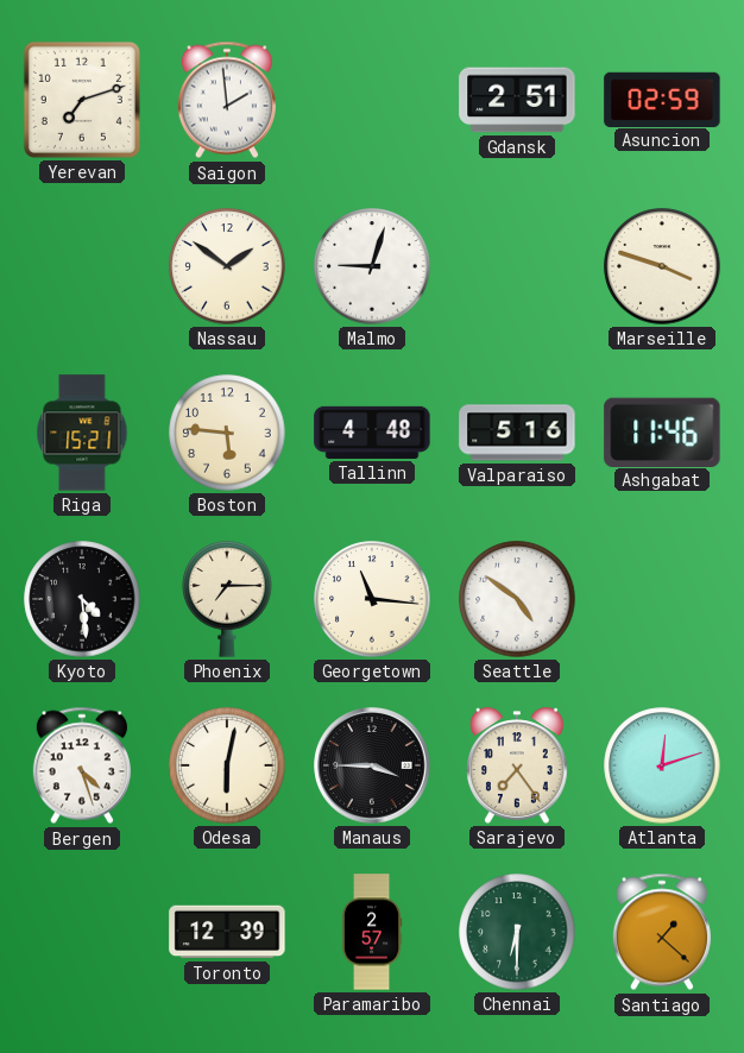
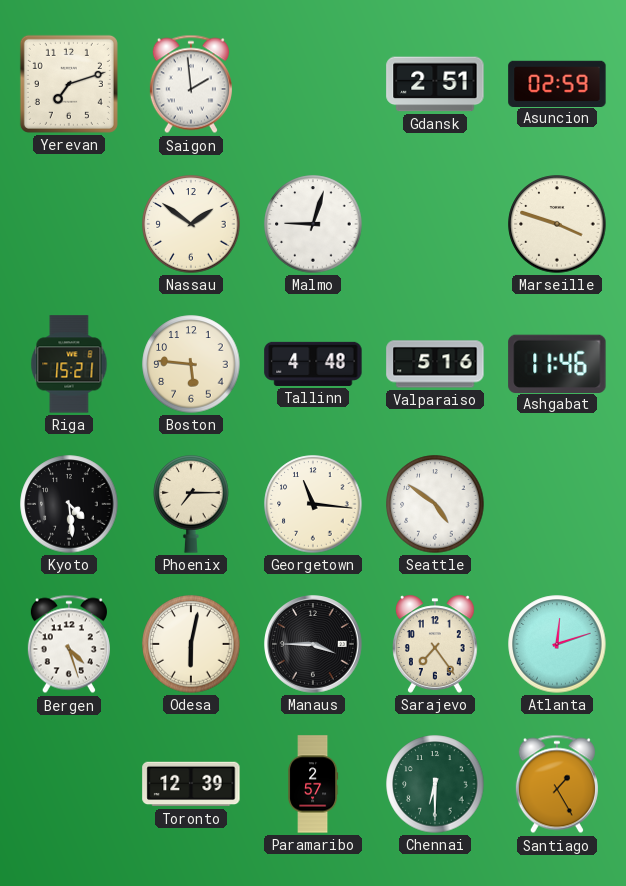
Santiago: 1:22 -> 1:25 (557, 784)
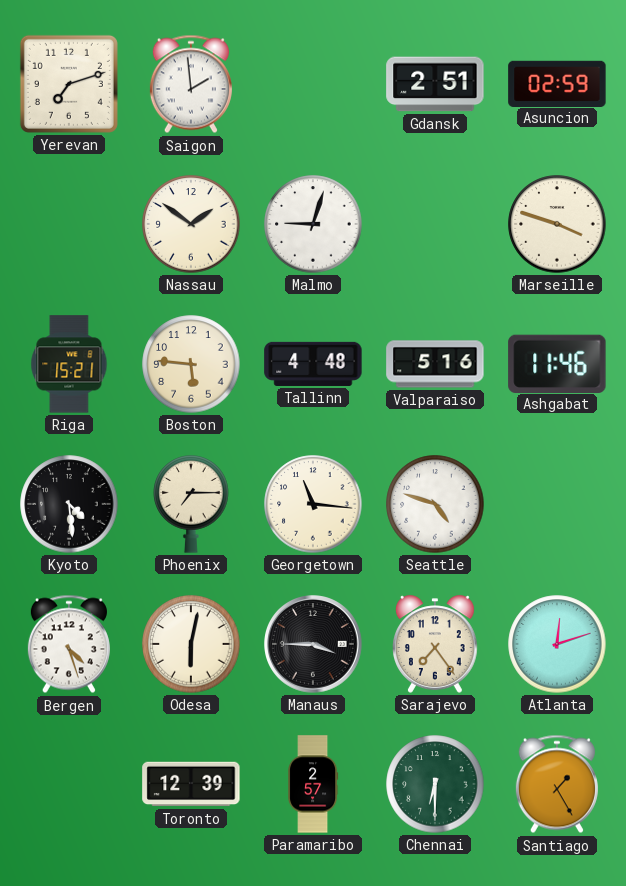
Seattle: 4:51 -> 4:48 (435, 504)
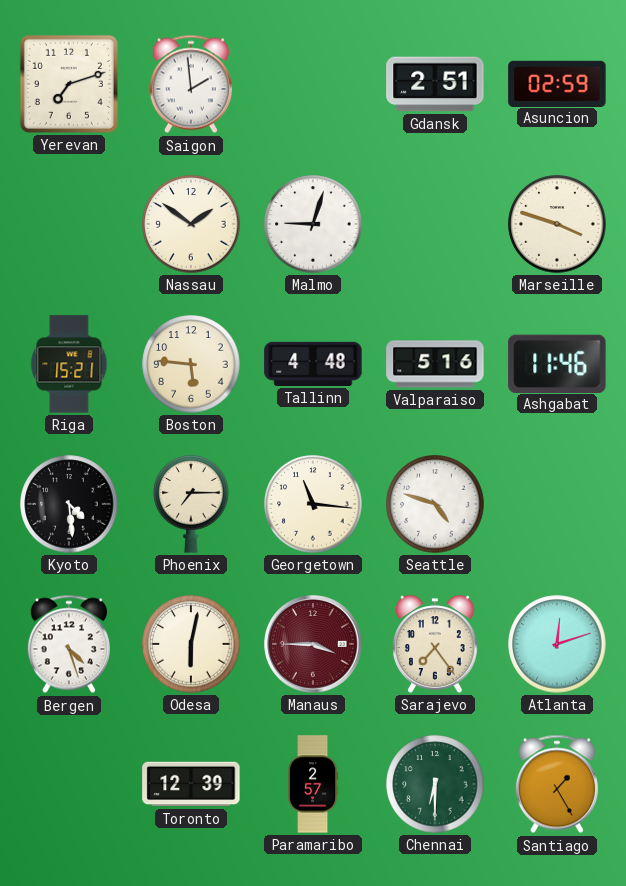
Manaus dial: black -> burgundy (313, 644)
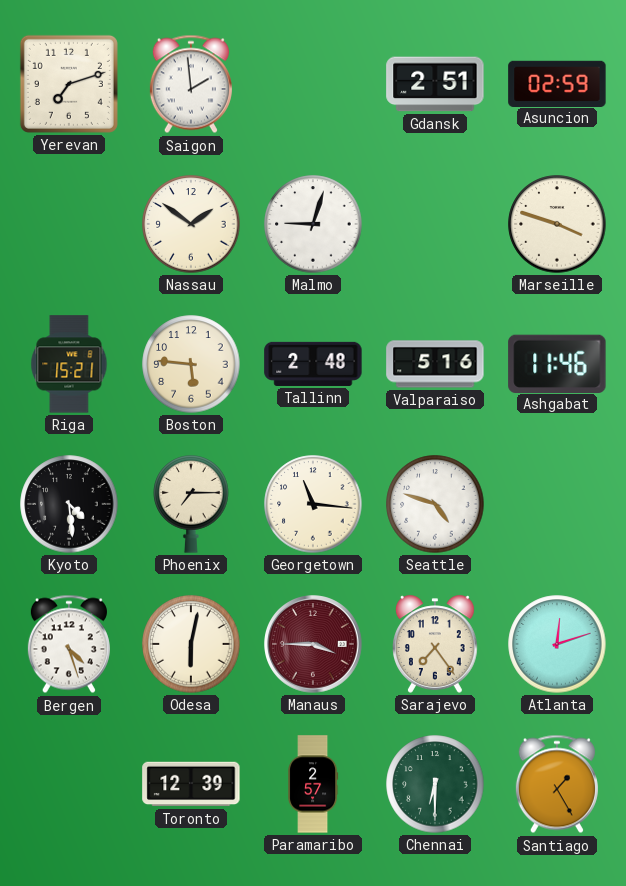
Tallinn: 4:48 -> 2:48 (313, 364)
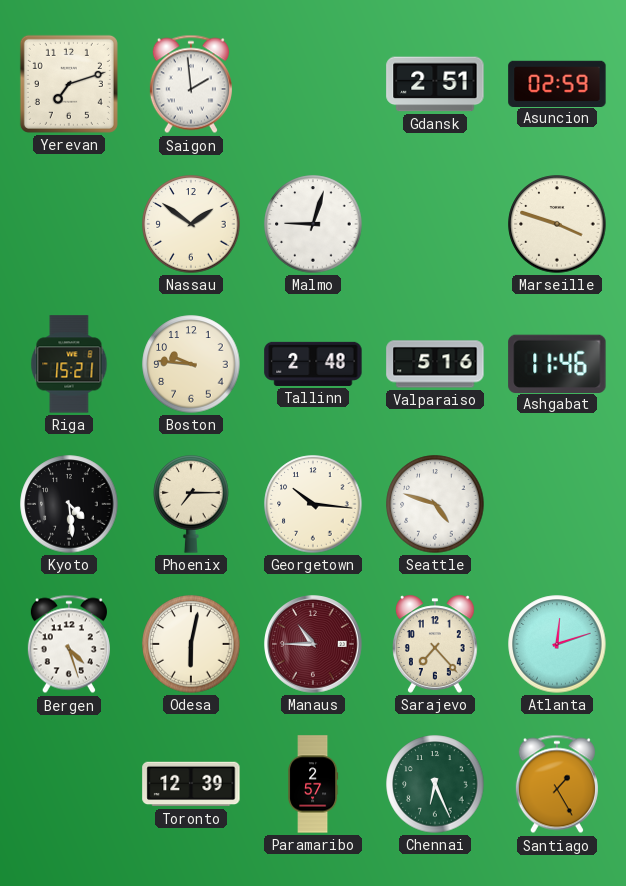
Boston: 5:46 -> 9:46 (191, 364)
Georgetown: 11:16 -> 10:16 (313, 504)
Manaus: 3:45 -> 10:45 (313, 644)
Sarajevo: 7:24 -> 7:23 (436, 644)
Chennai: 6:30 -> 6:26 (435, 784)
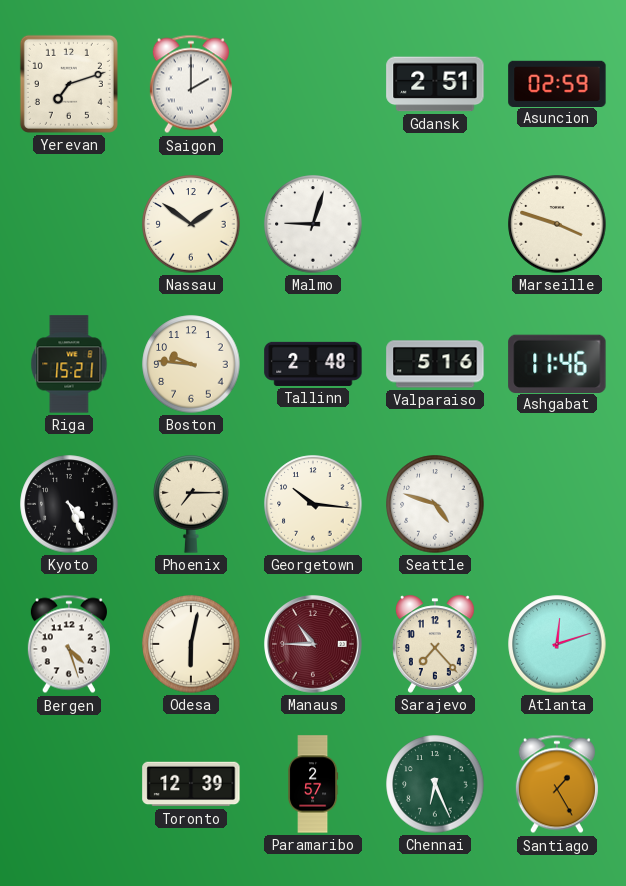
Saigon: 1:59 -> 2:00 (191, 84)
Kyoto: 4:29 -> 4:26 (69, 504)
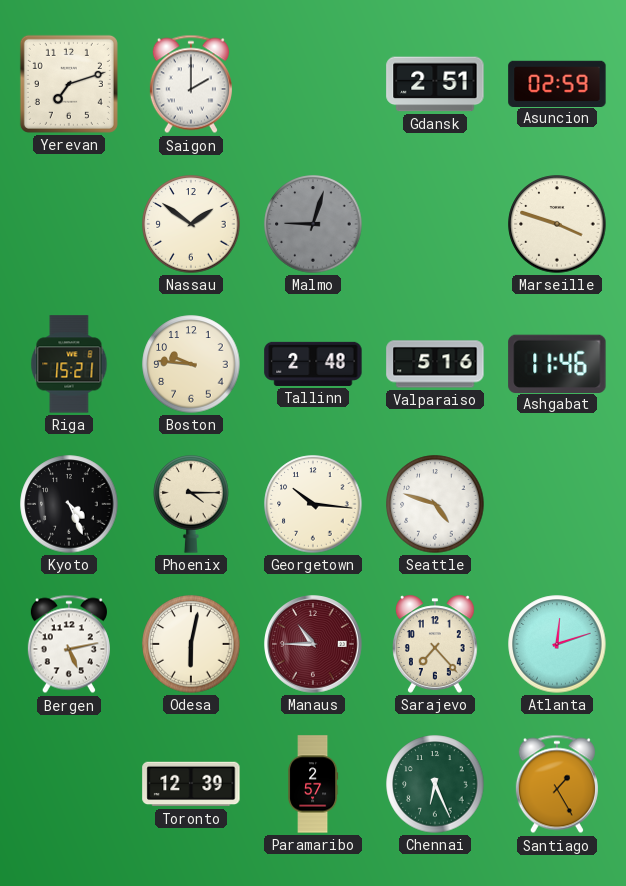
Malmo dial: white -> grey (313, 224)
Phoenix: 7:15 -> 4:15 (191, 504)
Bergen: 4:27 -> 5:13 (69, 644)
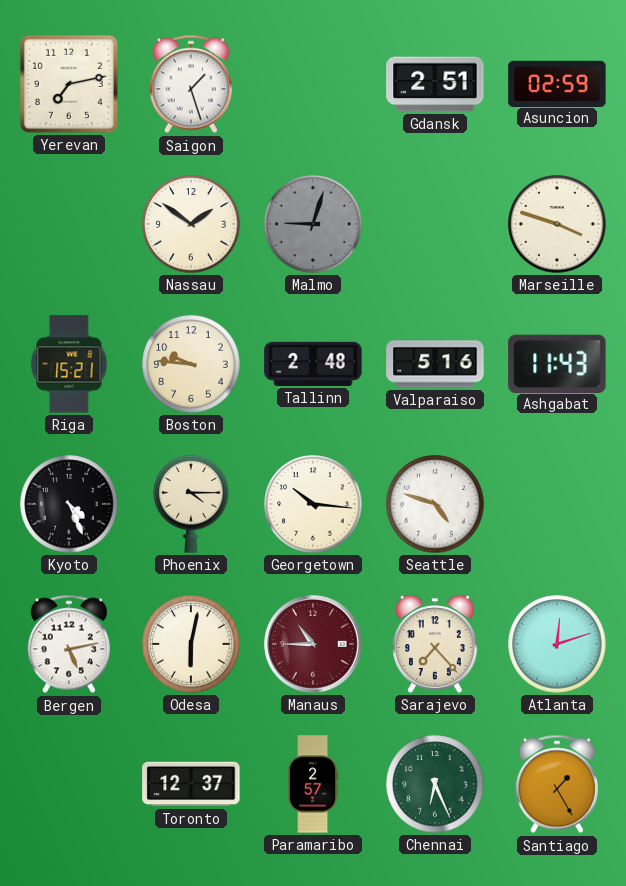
Yerevan: 7:12 -> 7:13 (69, 84)
Saigon: 2:00 -> 1:27 (191, 84)
Ashgabat: 11:46 -> 11:43 (557, 363)
Toronto: 12:39 -> 12:37 (191, 784)
